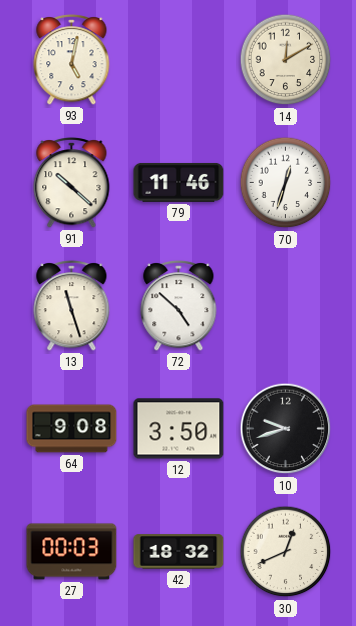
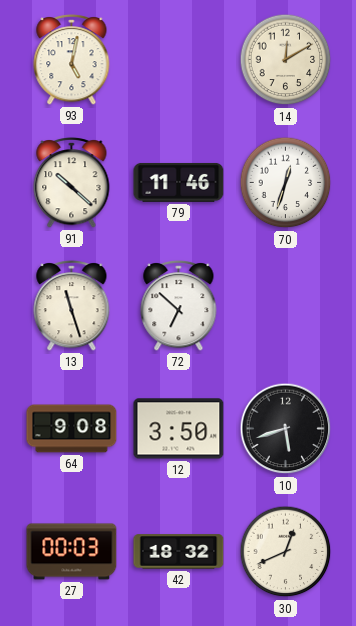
72: 4:52 -> 6:52 (179, 306)
10: 9:42 -> 5:42 (286, 429)
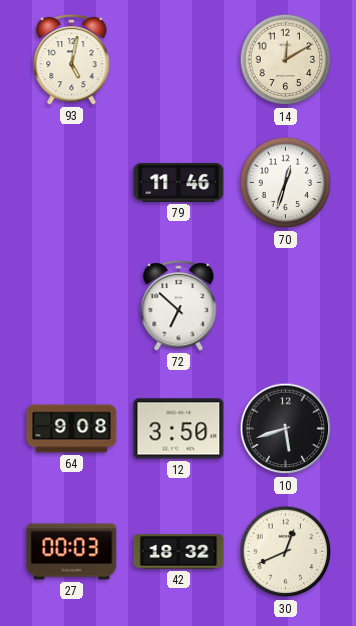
91: 10:22 -> none (72, 183)
13: 11:27 -> none (72, 306)
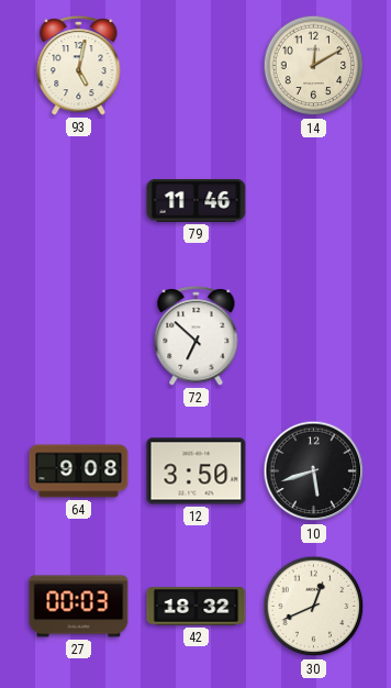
70: 12:33 -> none (286, 183)
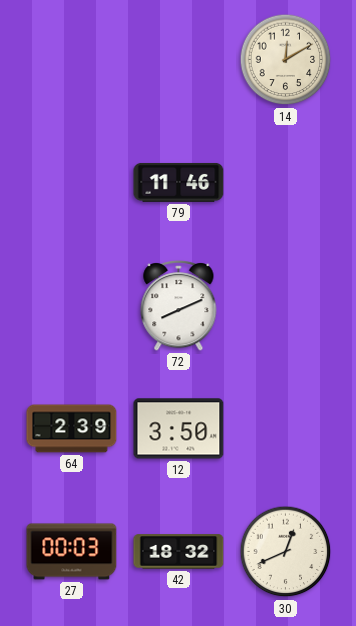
93: 5:02 -> none (79, 66)
72: 6:52 -> 8:11 (179, 306)
64: 9:08 -> 2:39 (72, 429)
10: 5:42 -> none (314, 471)
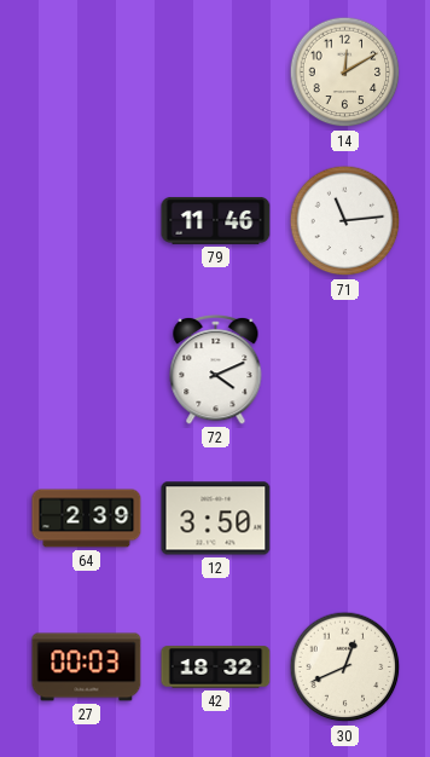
71: none -> 11:14 (345, 221)
72: 8:11 -> 4:11 (216, 370)
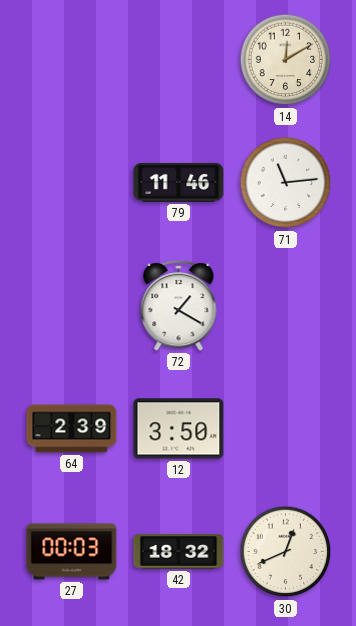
72: 4:11 -> 1:20 (179, 306)
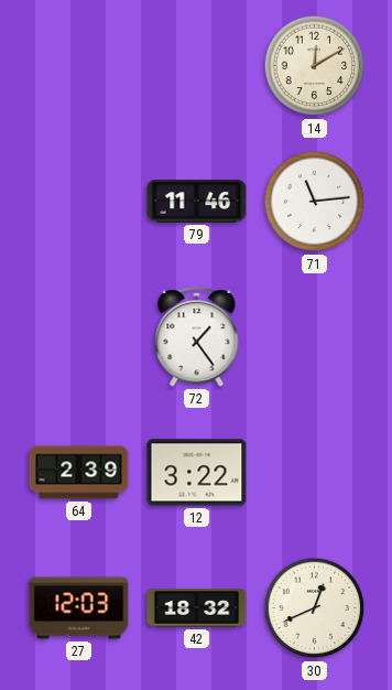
72: 1:20 -> 1:24 (197, 337)
12: 3:50 -> 3:22 (197, 473)
27: 00:03 -> 12:03 (79, 608)
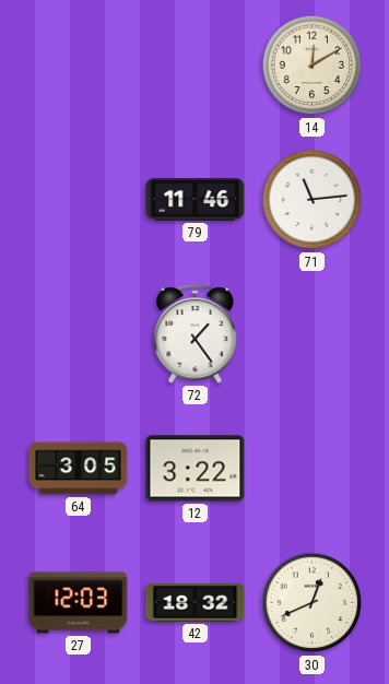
64: 2:39 -> 3:05 (79, 469)
